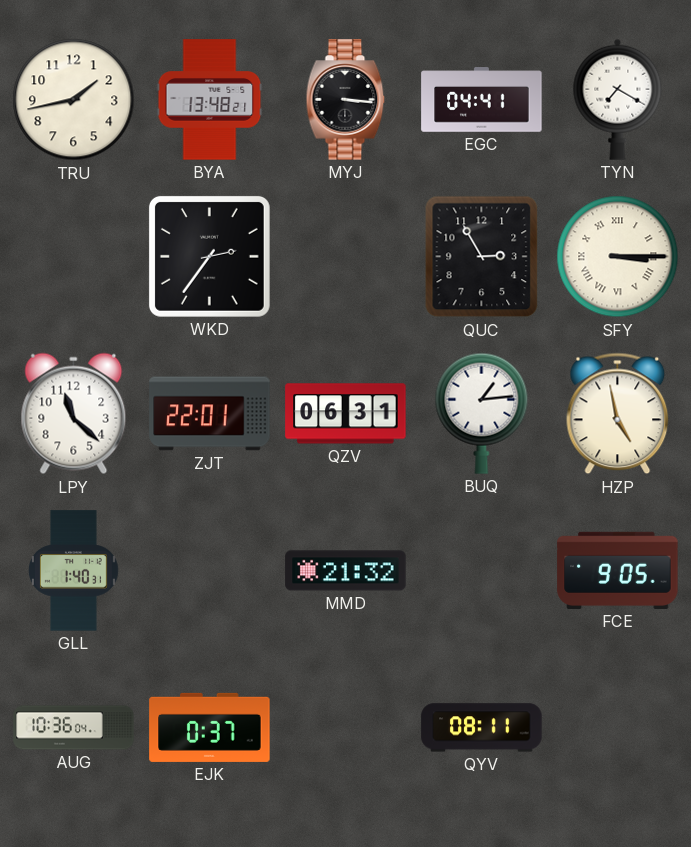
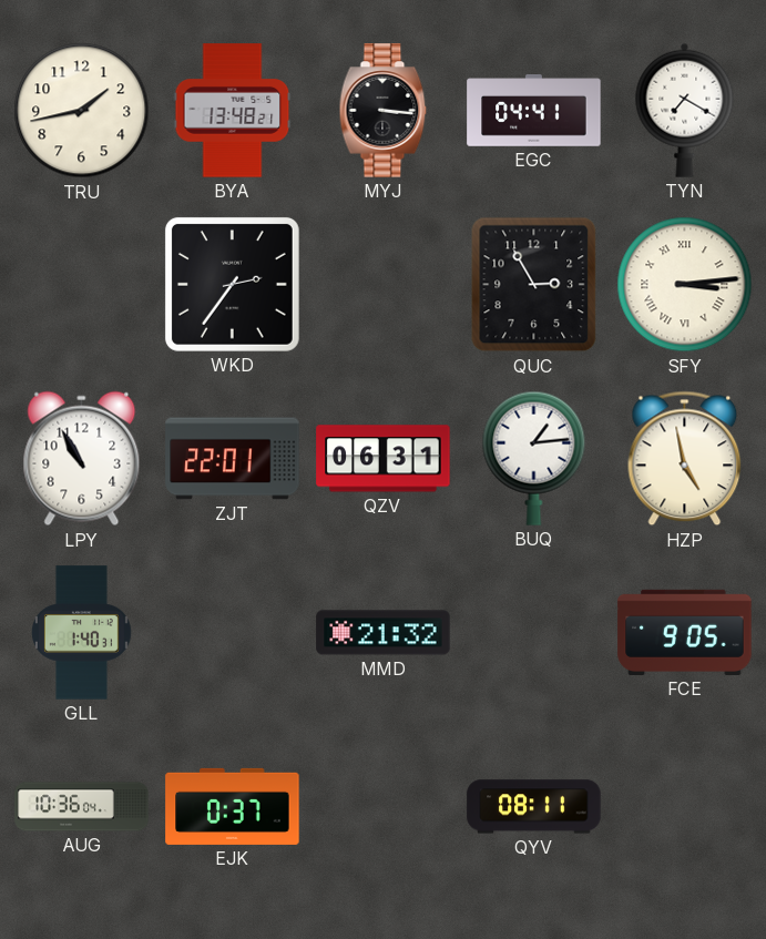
SFY: 3:15 -> 3:14 (685, 285)
LPY: 11:22 -> 10:55 (82, 459)
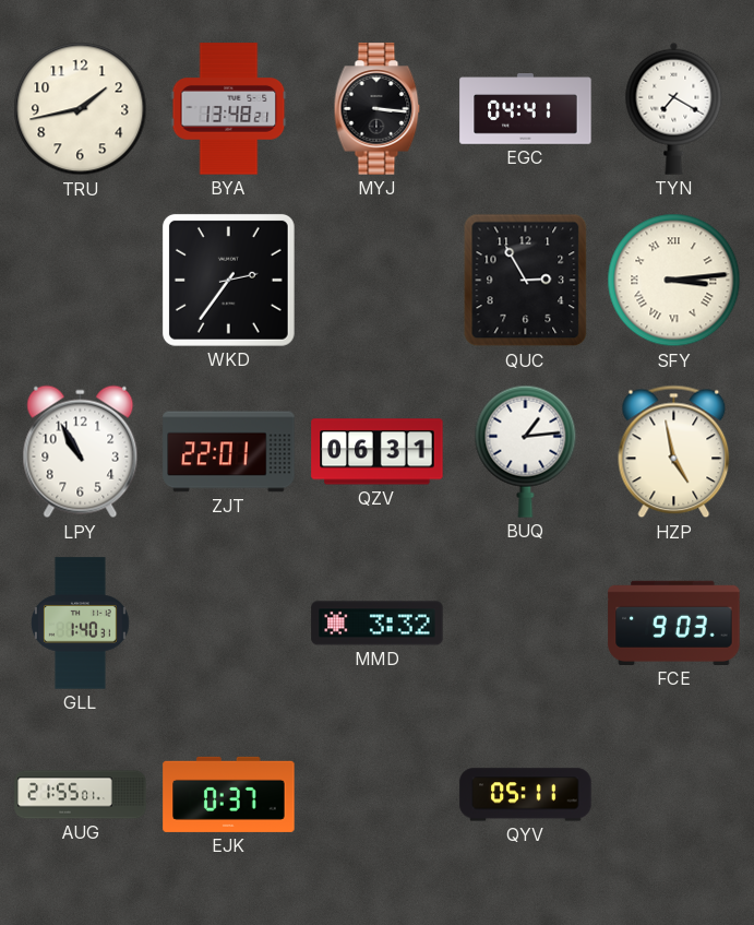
MMD: 21:32 -> 3:32 (378, 624)
FCE: 9:05 -> 9:03 (674, 622)
AUG: 10:36 -> 21:55 (81, 795)
QYV: 08:11 -> 05:11 (526, 795)
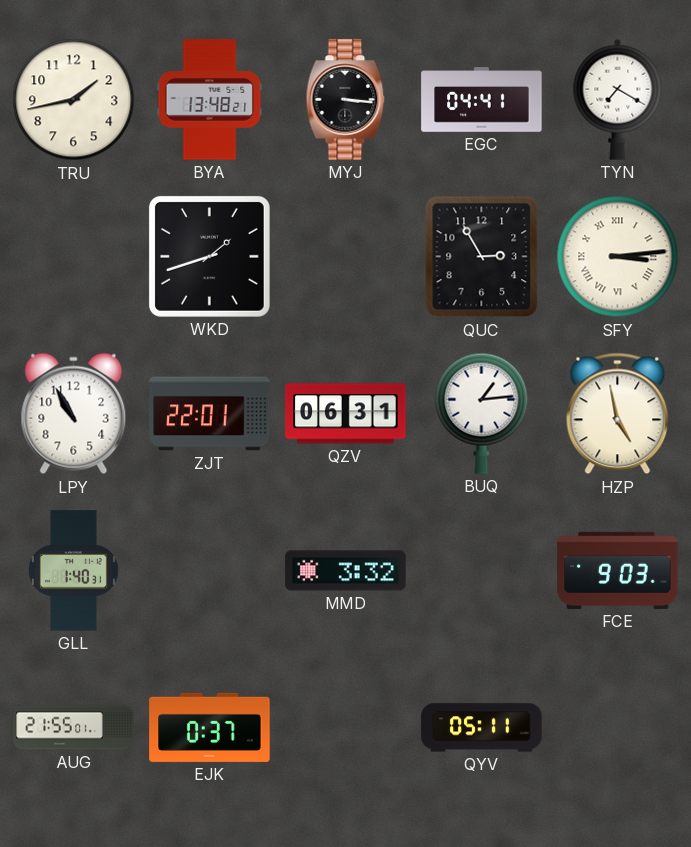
WKD: 2:36 -> 1:42 (209, 256)
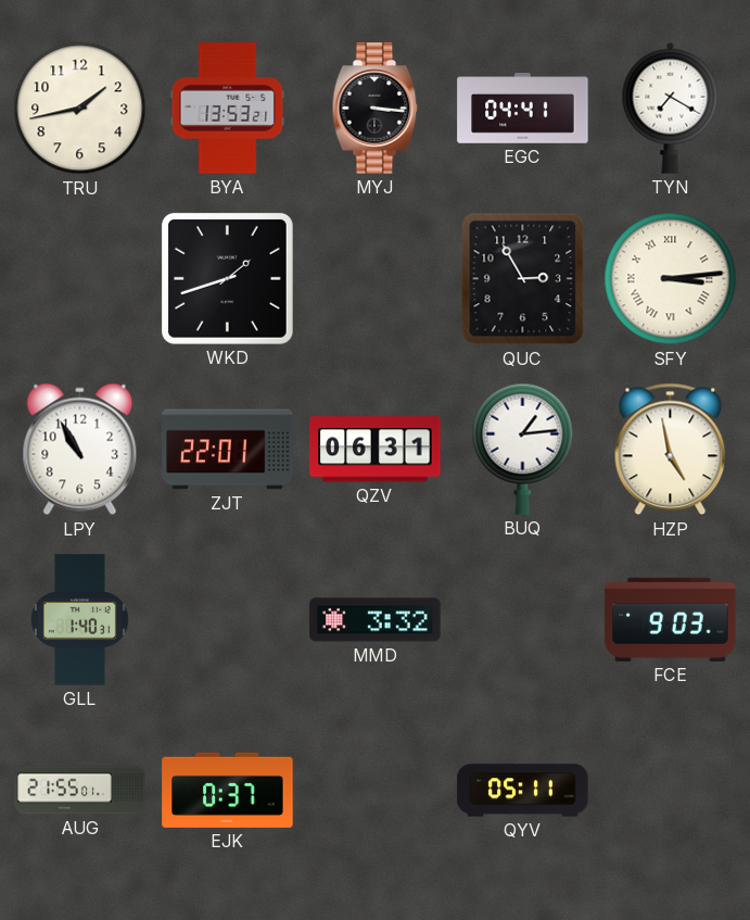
BYA: 13:48 -> 13:53 (228, 109)
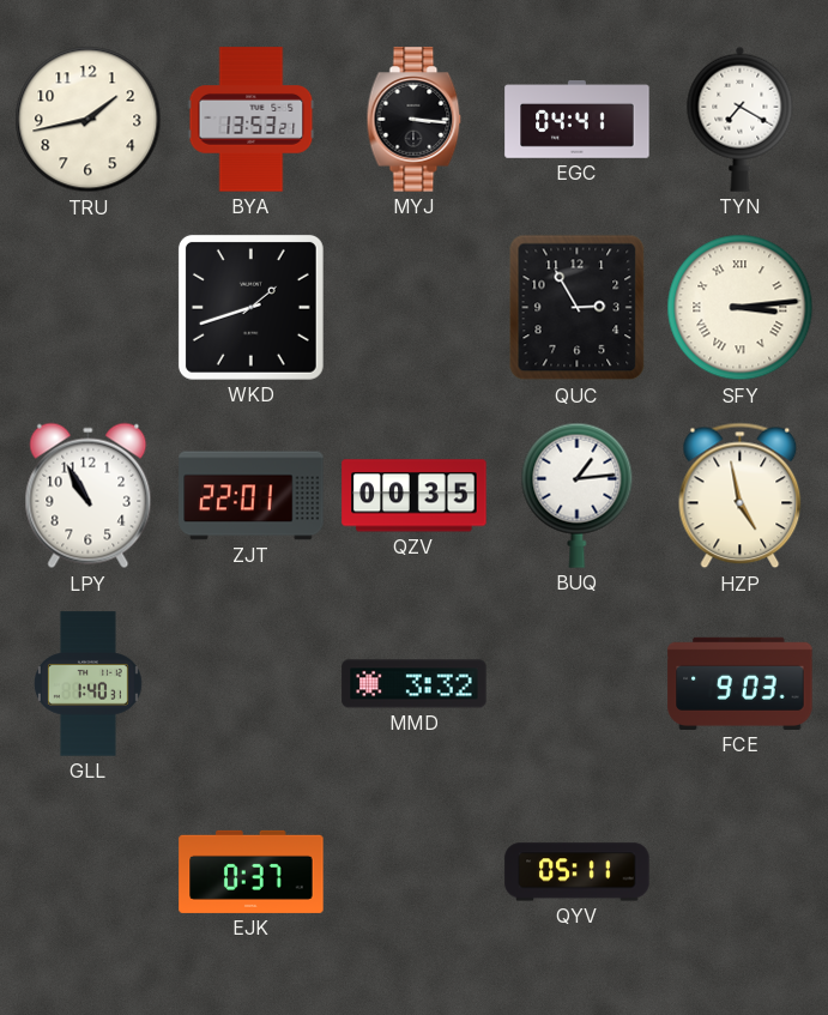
QZV: 06:31 -> 00:35 (415, 496)
AUG: 21:55 -> none (80, 791)
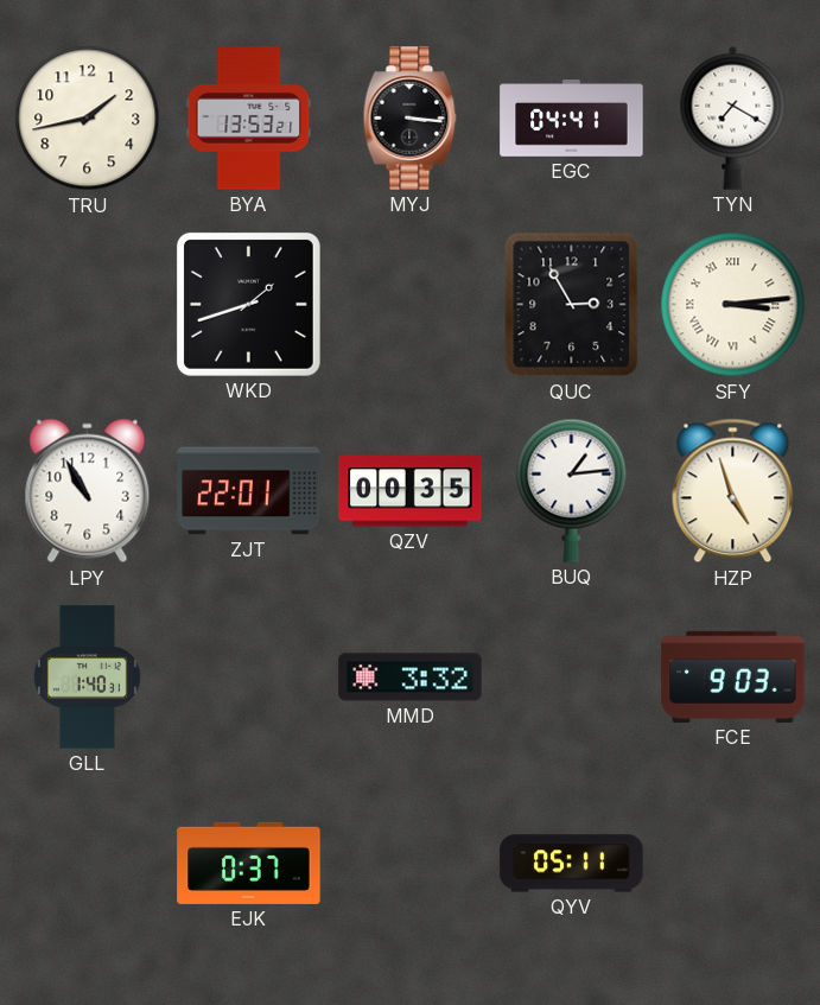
HZP: 4:58 -> 4:57 (733, 491)
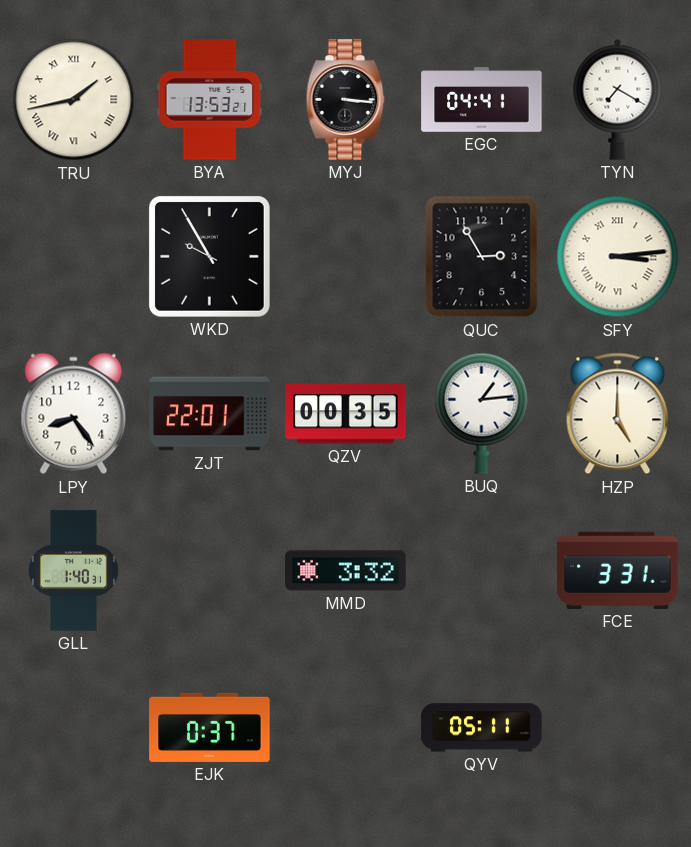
TRU numerals: Arabic -> Roman (74, 100)
WKD: 1:42 -> 9:55 (209, 256)
LPY: 10:55 -> 8:24 (74, 414)
HZP: 4:57 -> 5:00 (618, 414)
FCE: 9:03 -> 3:31 (618, 570)
